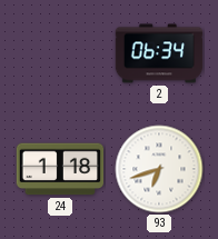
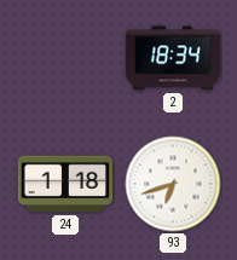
2: 06:34 -> 18:34 (173, 58)
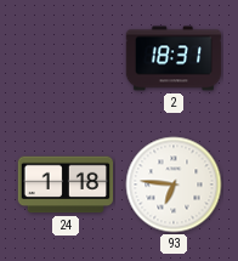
2: 18:34 -> 18:31 (174, 58)
93: 6:42 -> 6:46 (174, 185)
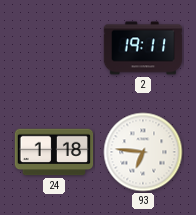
2: 18:31 -> 19:11 (143, 48)
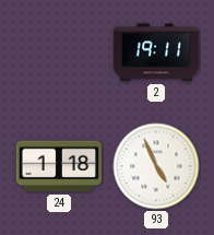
93: 6:46 -> 4:56 (156, 166)
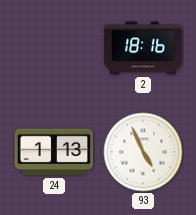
2: 19:11 -> 18:16 (143, 48)
24: 1:18 -> 1:13 (54, 152)
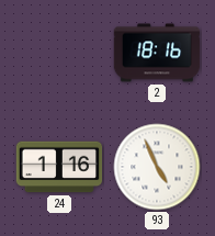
24: 1:13 -> 1:16 (59, 167)
